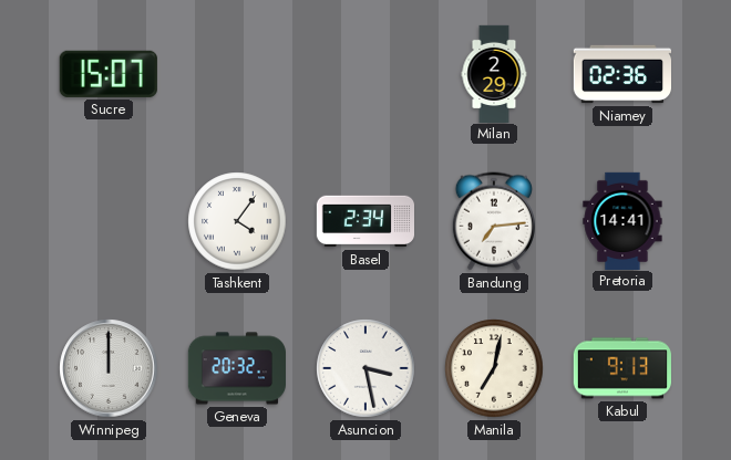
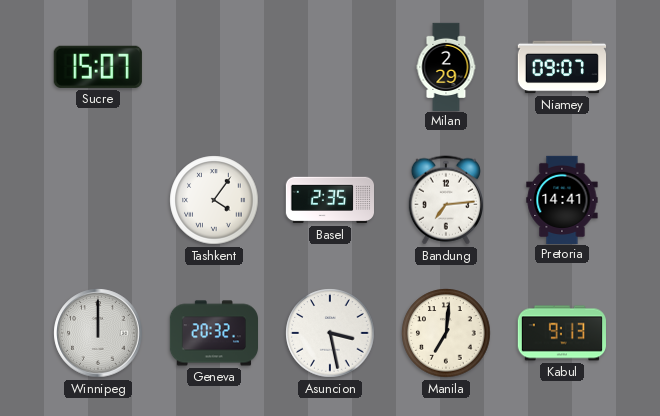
Niamey: 02:36 -> 09:07 (561, 67)
Basel: 2:34 -> 2:35 (329, 200)
Manila: 7:02 -> 7:01 (446, 333)
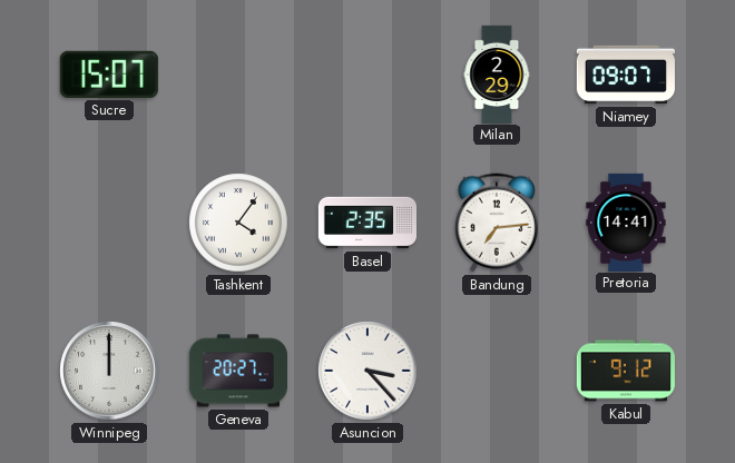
Geneva: 20:32 -> 20:27 (237, 371)
Asuncion: 3:28 -> 3:23 (367, 371)
Manila: 7:01 -> none (446, 333)
Kabul: 9:13 -> 9:12 (626, 371)
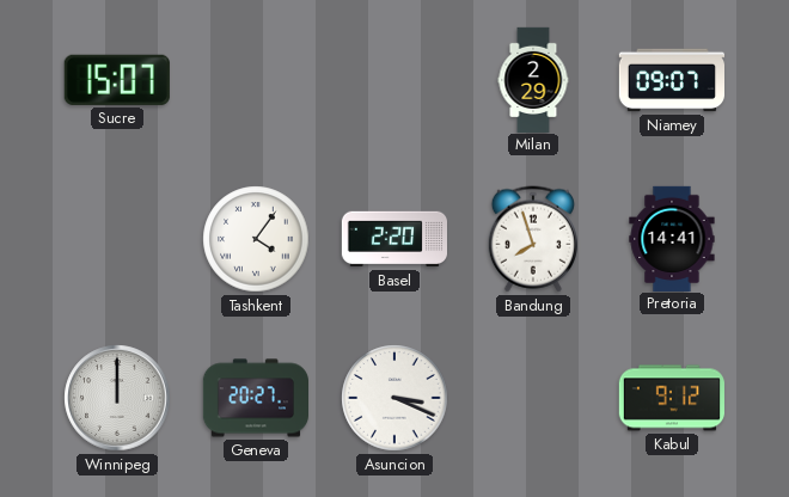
Basel: 2:35 -> 2:20 (393, 239)
Bandung: 7:14 -> 7:57 (533, 239)
Asuncion: 3:23 -> 3:19 (395, 398)
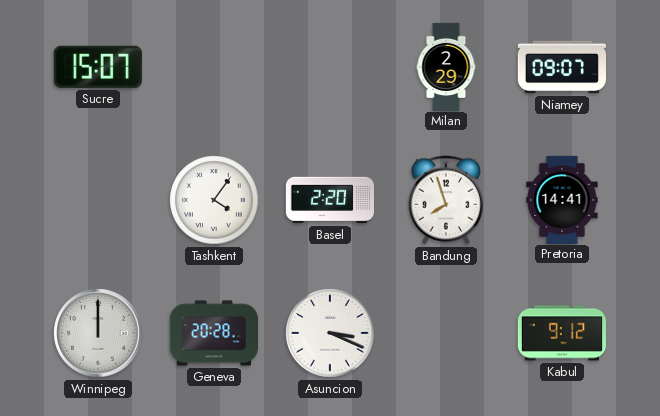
Geneva: 20:27 -> 20:28 (213, 333)
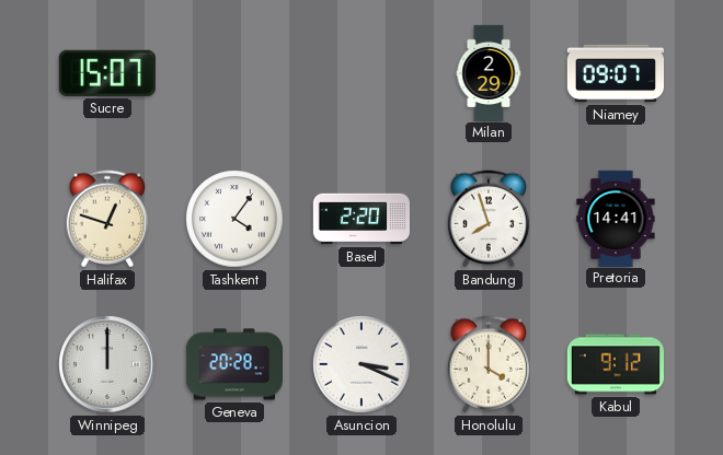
Halifax: none -> 12:48 (107, 219)
Honolulu: none -> 4:00 (489, 364)
